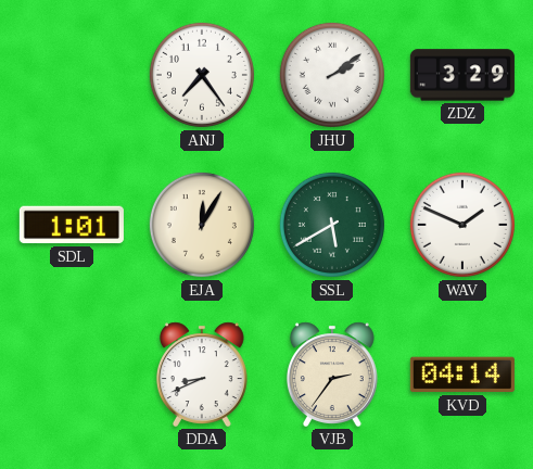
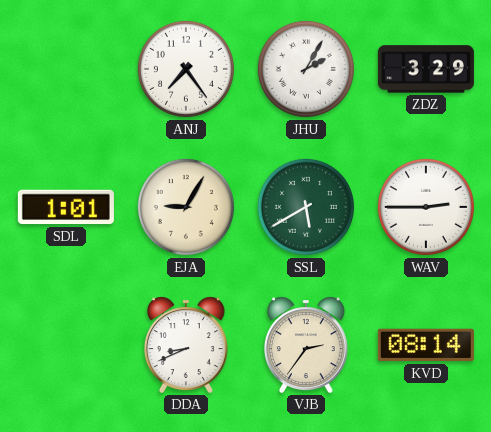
JHU: 2:09 -> 2:05 (306, 69)
EJA: 12:05 -> 9:05 (186, 207)
WAV: 1:49 -> 2:45 (426, 207)
KVD: 04:14 -> 08:14 (426, 345)
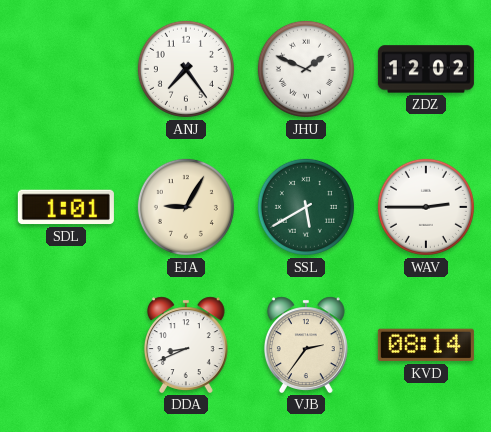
JHU: 2:05 -> 1:49 (306, 69)
ZDZ: 3:29 -> 12:02 (426, 69)
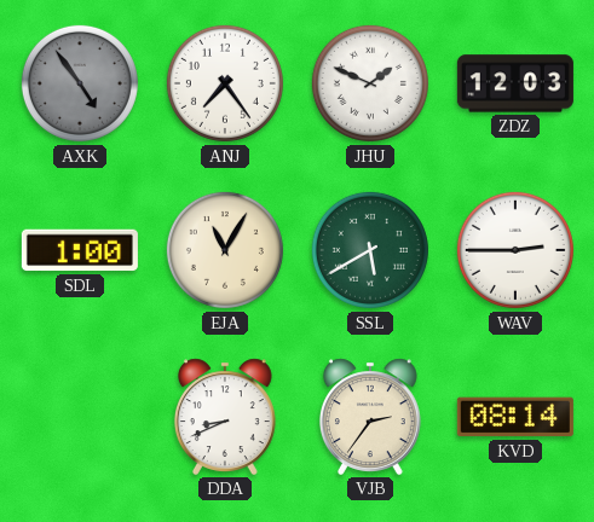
AXK: none -> 4:54 (80, 83)
ZDZ: 12:02 -> 12:03 (515, 83)
SDL: 1:01 -> 1:00 (80, 250)
EJA: 9:05 -> 11:05 (225, 250)
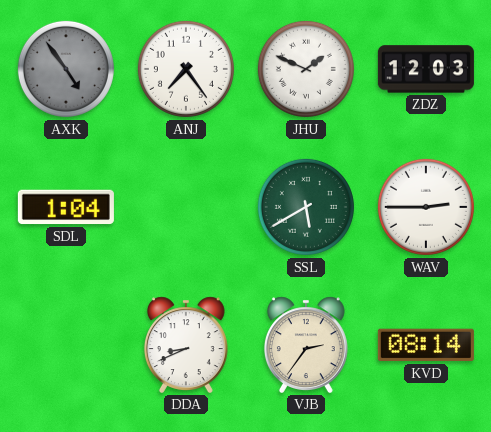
SDL: 1:00 -> 1:04 (66, 207)
EJA: 11:05 -> none (225, 250)
